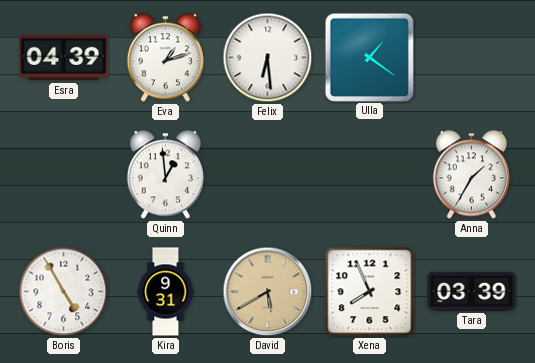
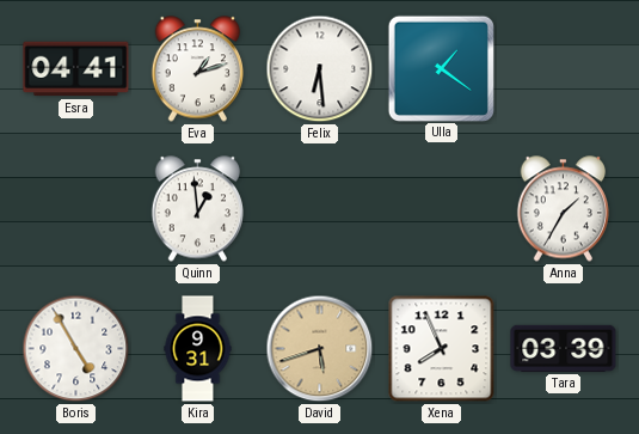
Esra: 04:39 -> 04:41 (76, 69)
David: 5:40 -> 5:42 (320, 349)
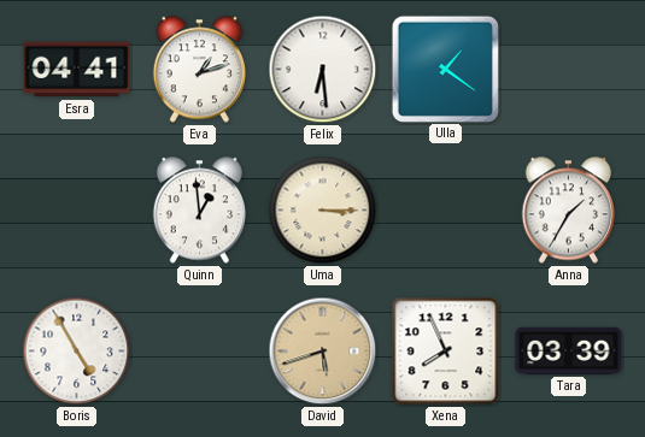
Uma: none -> 3:15 (323, 211)
Kira: 9:31 -> none (198, 349)
